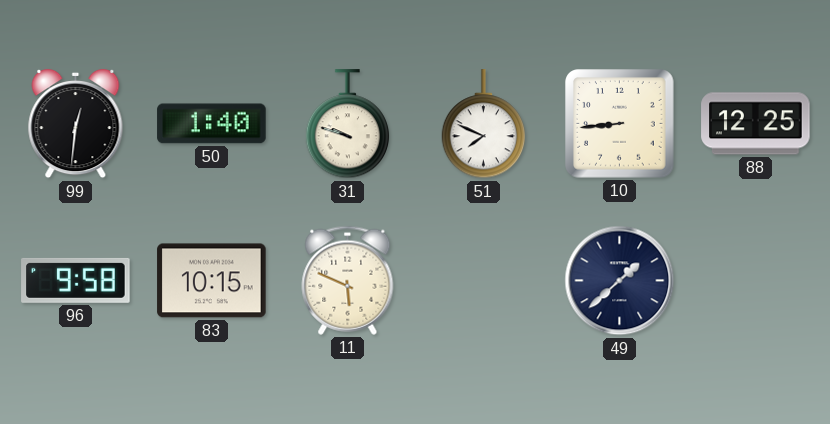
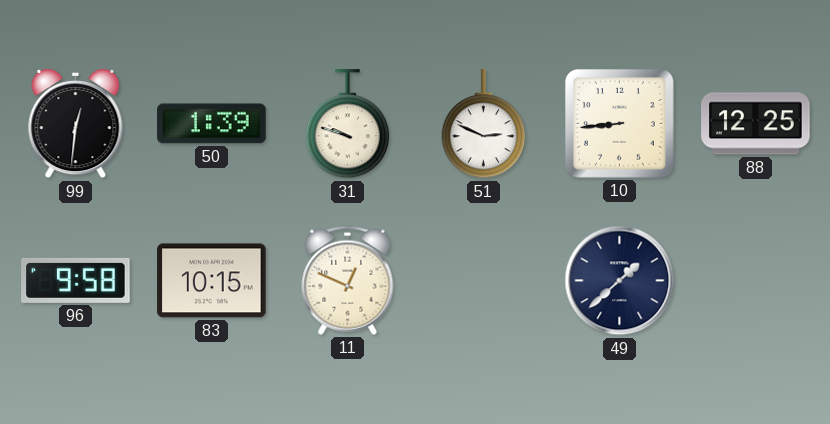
50: 1:40 -> 1:39 (212, 124)
51: 7:49 -> 2:49 (484, 124)
11: 5:49 -> 12:49 (348, 280)
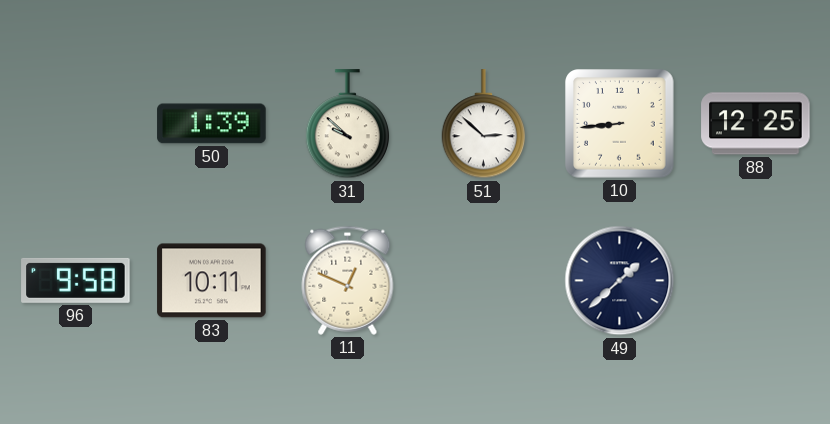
99: 12:31 -> none (76, 124)
31: 9:48 -> 9:52 (348, 124)
51: 2:49 -> 2:52 (484, 124)
83: 10:15 -> 10:11 (212, 281)
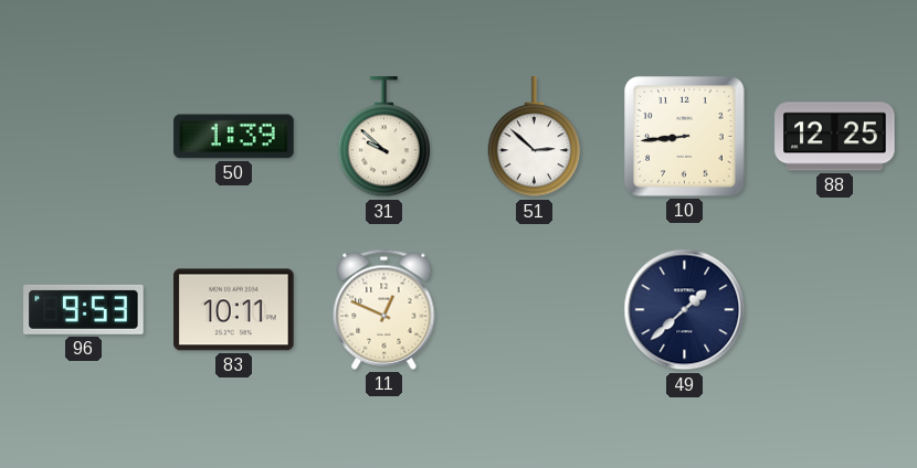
96: 9:58 -> 9:53 (84, 309)
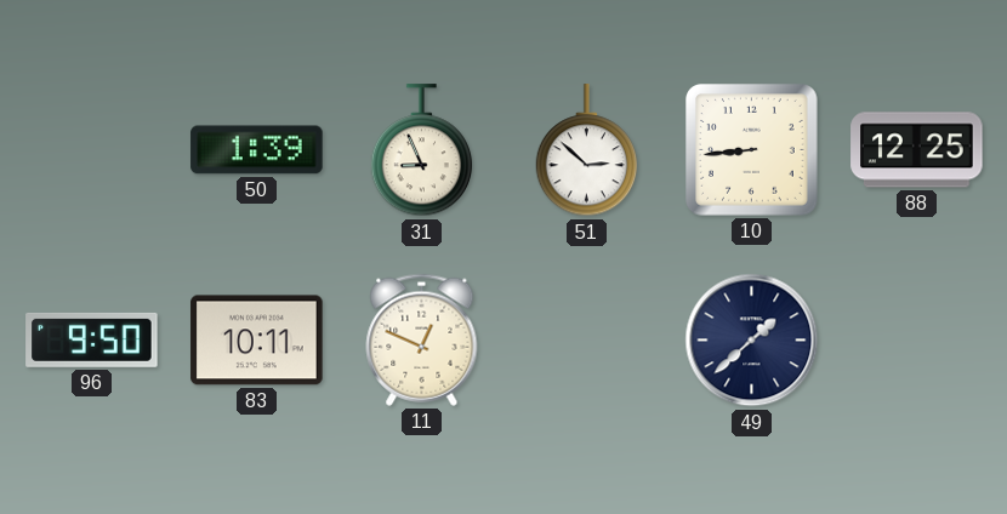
31: 9:52 -> 8:56 (422, 150)
96: 9:53 -> 9:50 (92, 339)
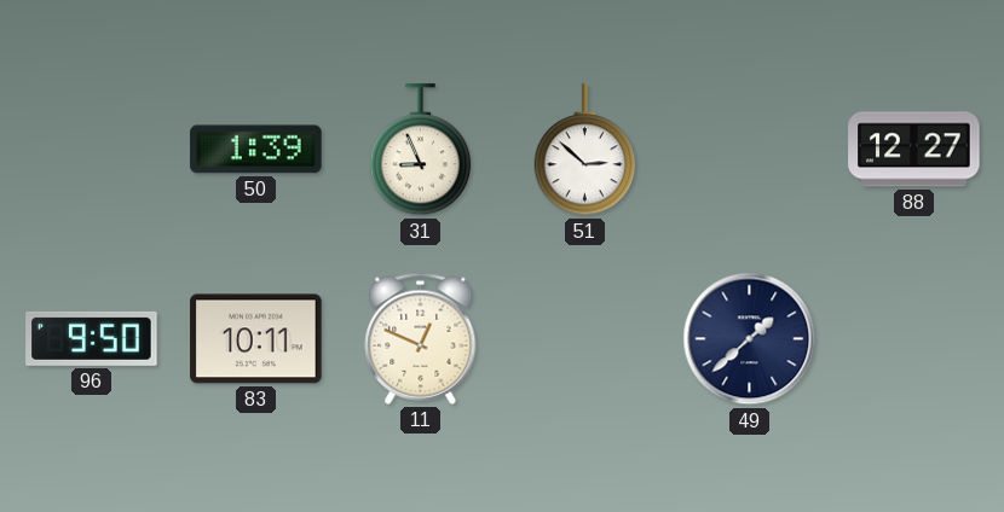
10: 8:44 -> none (752, 150)
88: 12:25 -> 12:27 (914, 150)
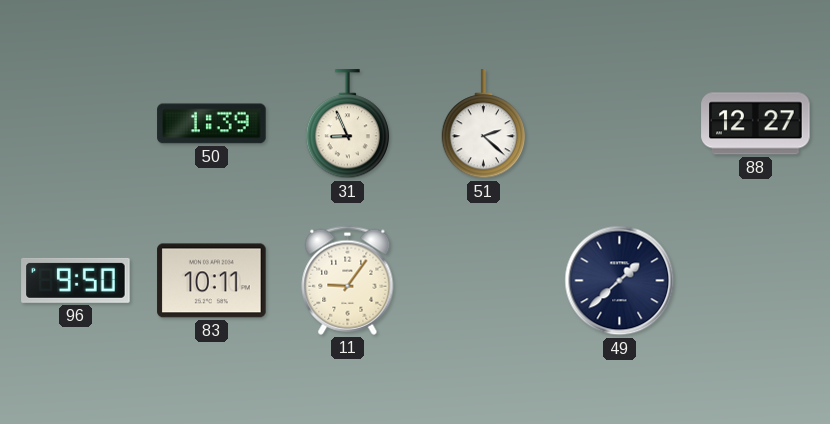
51: 2:52 -> 2:22 (484, 124)
11: 12:49 -> 9:06 (348, 280)
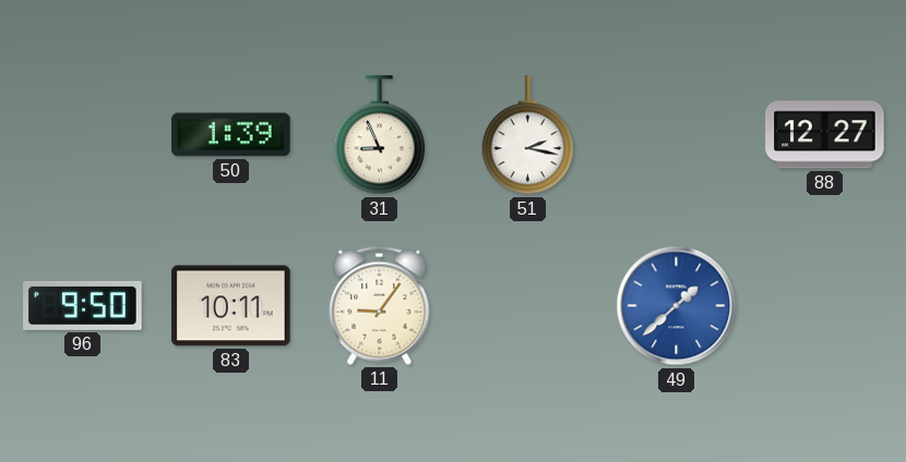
51: 2:22 -> 2:17 (528, 135)
49 dial: navy -> blue (677, 306)
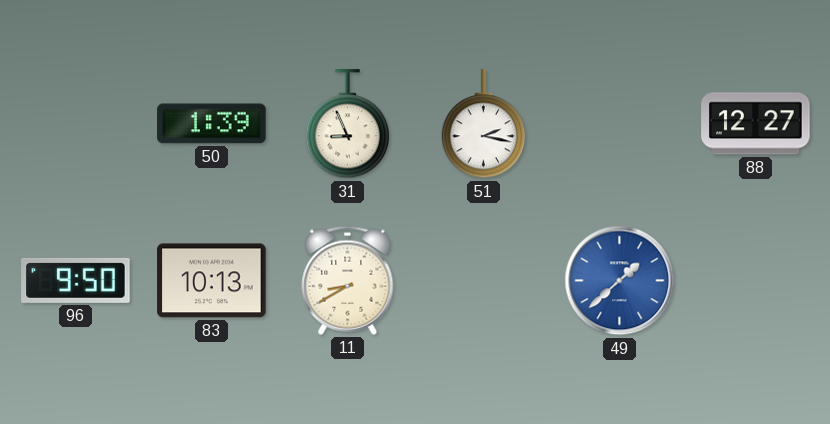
83: 10:11 -> 10:13 (212, 281)
11: 9:06 -> 8:40 (348, 280)
